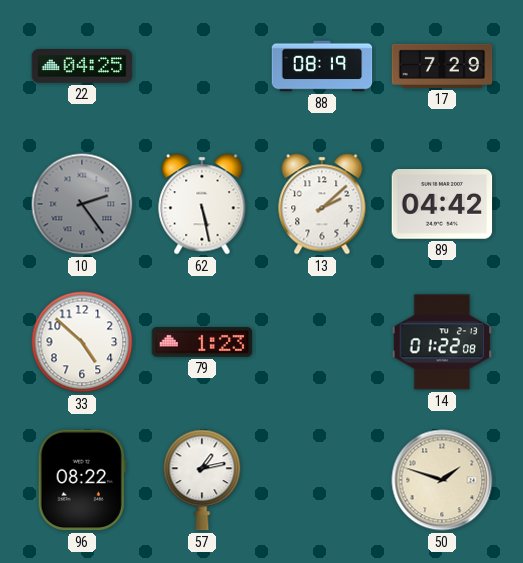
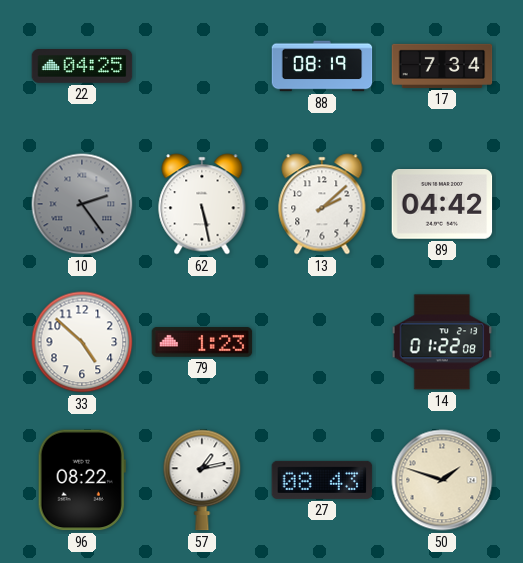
17: 7:29 -> 7:34 (442, 66)
27: none -> 08:43 (322, 480)
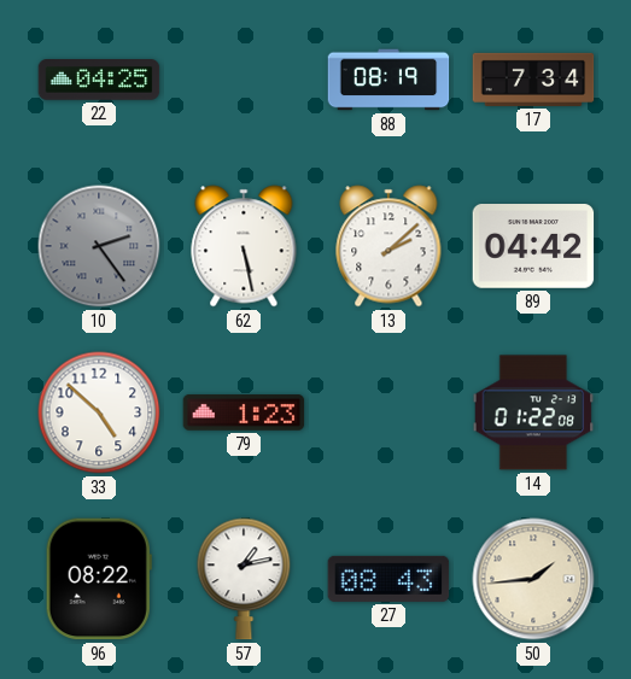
50: 1:48 -> 1:44 (533, 579)
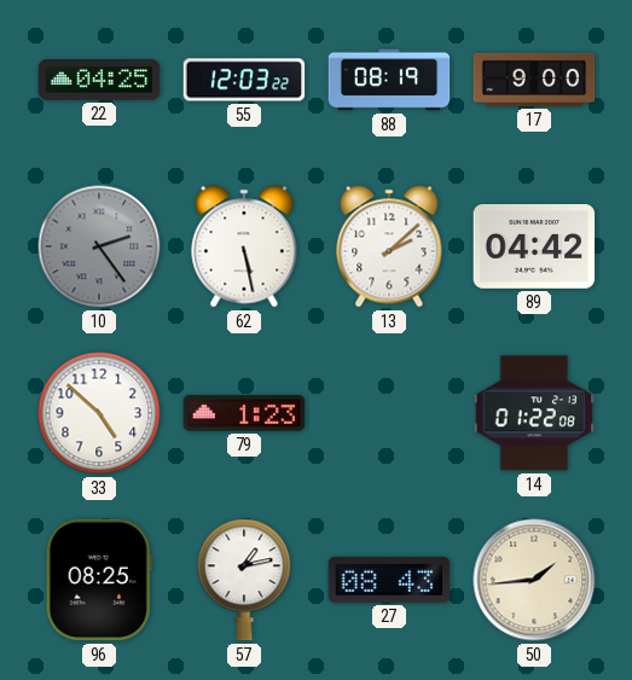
55: none -> 12:03 (244, 80)
17: 7:34 -> 9:00 (534, 80)
96: 08:22 -> 08:25 (99, 580)
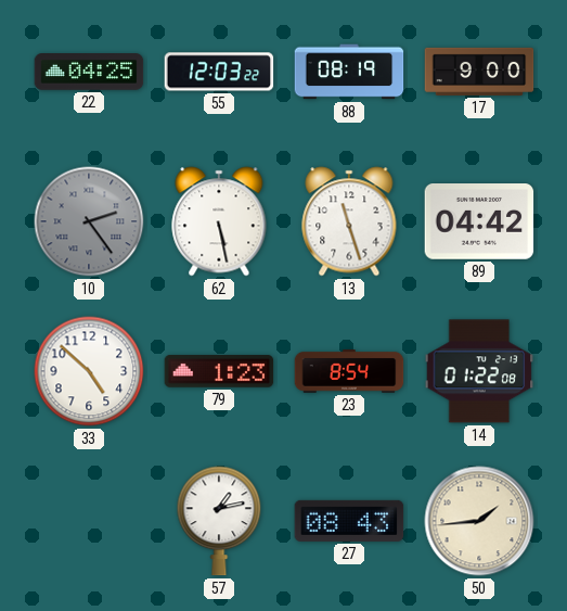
13: 2:08 -> 11:27 (349, 221)
23: none -> 8:54 (349, 372)
96: 08:25 -> none (99, 580)
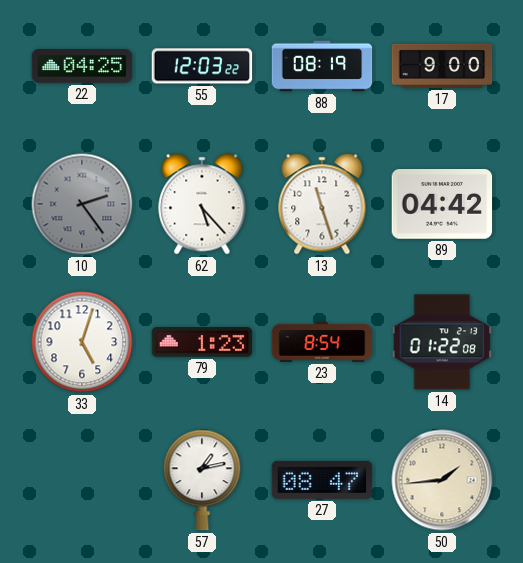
62: 5:28 -> 5:23 (202, 204)
33: 4:52 -> 5:03 (82, 342)
27: 08:43 -> 08:47 (322, 480)
